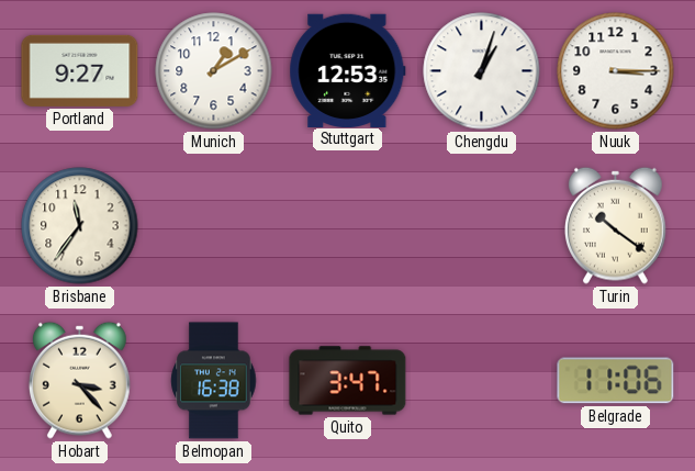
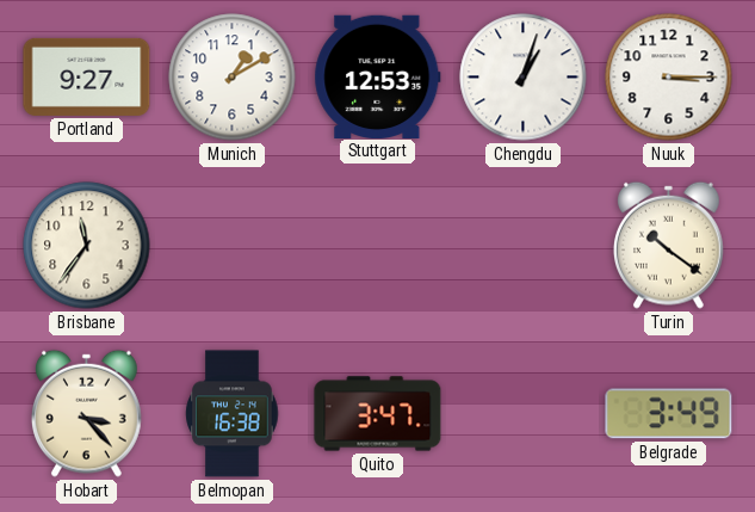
Belgrade: 11:06 -> 3:49 (669, 414)
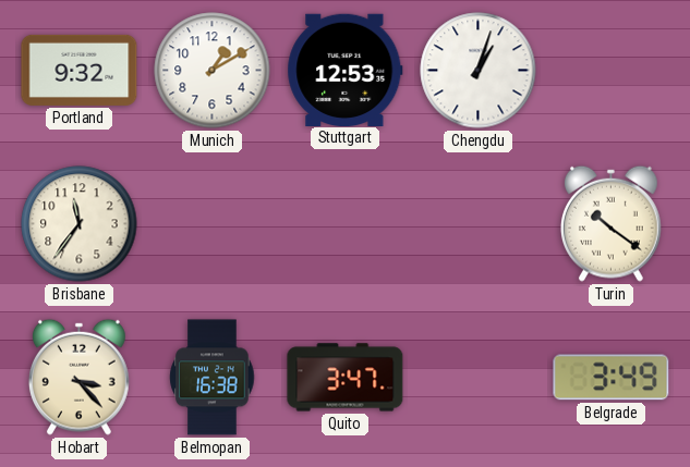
Portland: 9:27 -> 9:32 (80, 70)
Nuuk: 3:15 -> none (669, 78)
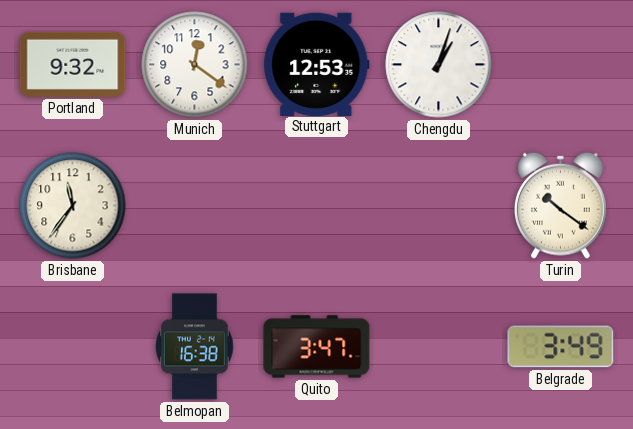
Munich: 1:10 -> 12:21 (195, 65)
Hobart: 3:23 -> none (78, 377)
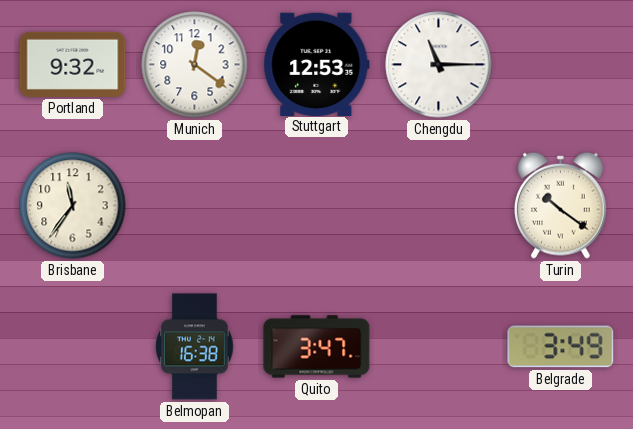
Chengdu: 1:03 -> 11:15 (439, 65)
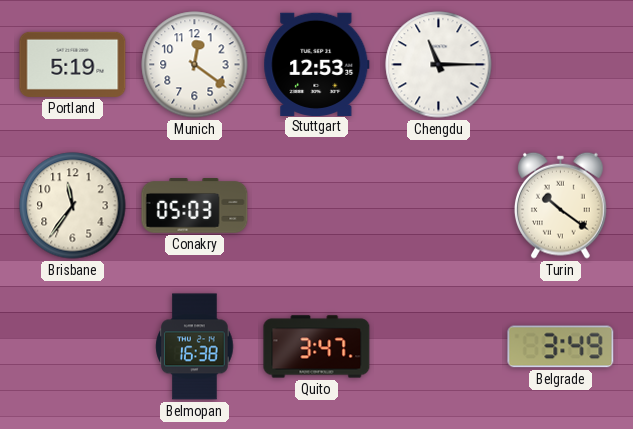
Portland: 9:32 -> 5:19 (73, 64)
Conakry: none -> 05:03 (195, 206)
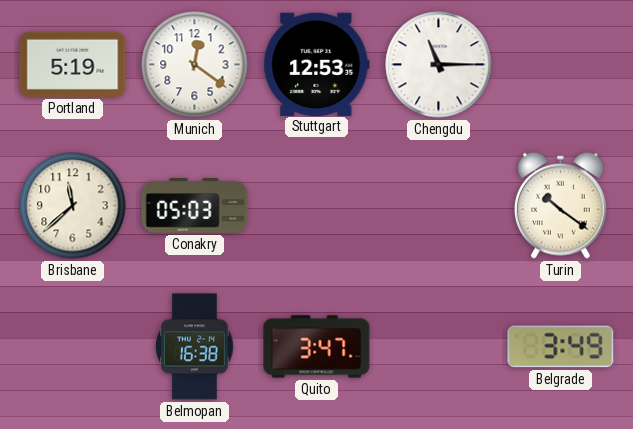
Brisbane: 11:36 -> 11:38 (73, 206)
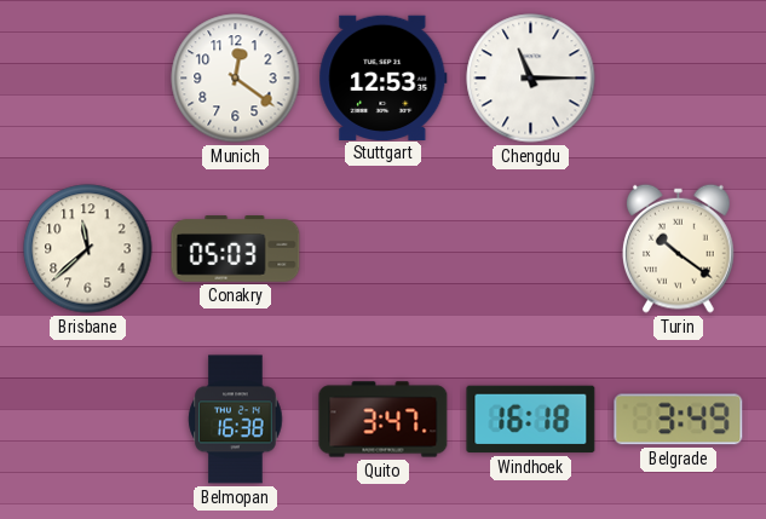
Portland: 5:19 -> none (73, 64)
Windhoek: none -> 16:18 (531, 420)
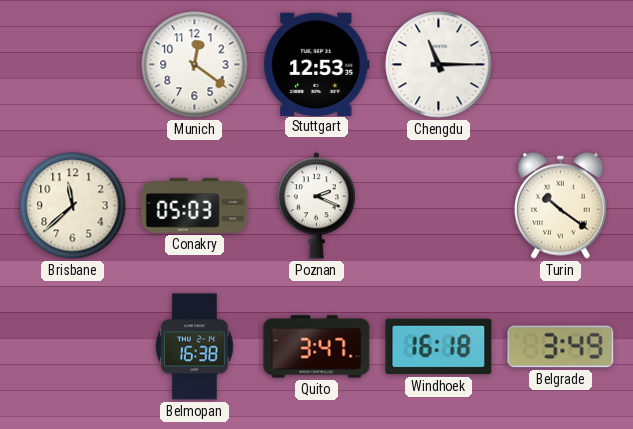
Poznan: none -> 2:19 (316, 206)
